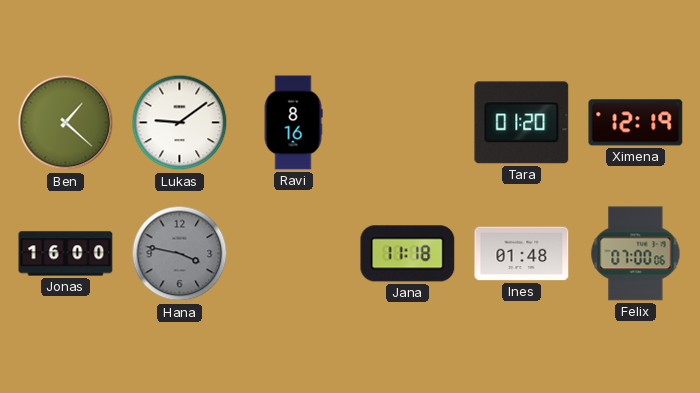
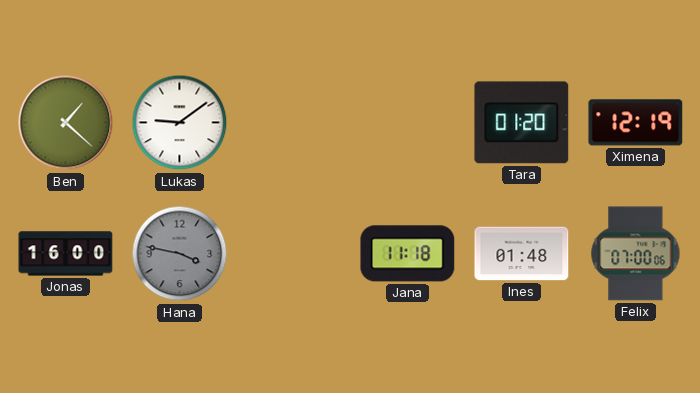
Ravi: 8:16 -> none (293, 123)
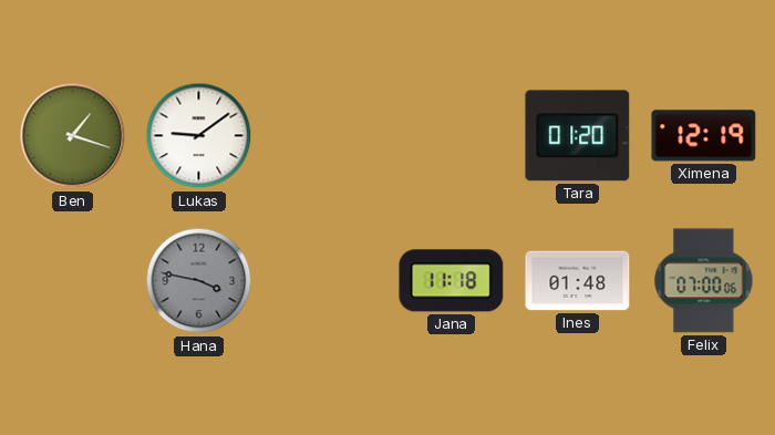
Ben: 1:22 -> 1:18 (73, 136)
Jonas: 16:00 -> none (66, 254)
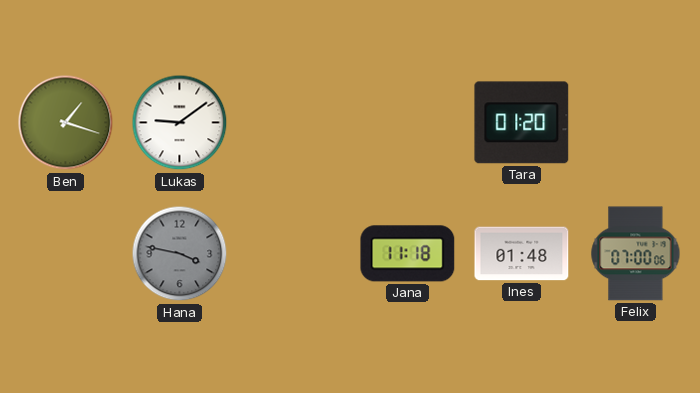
Ximena: 12:19 -> none (704, 136)
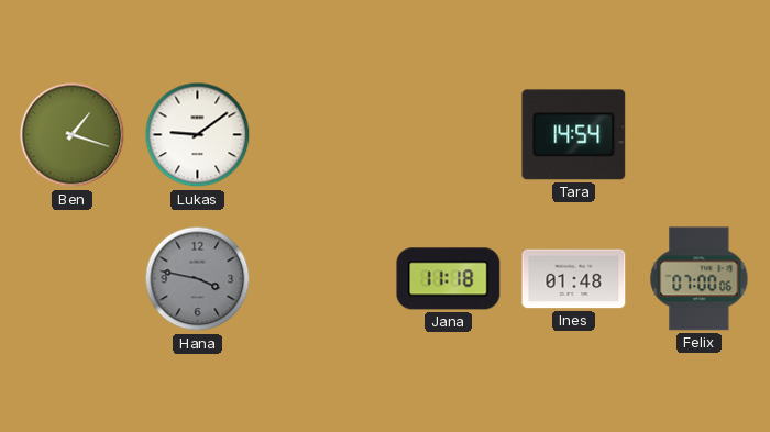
Tara: 01:20 -> 14:54 (574, 135)
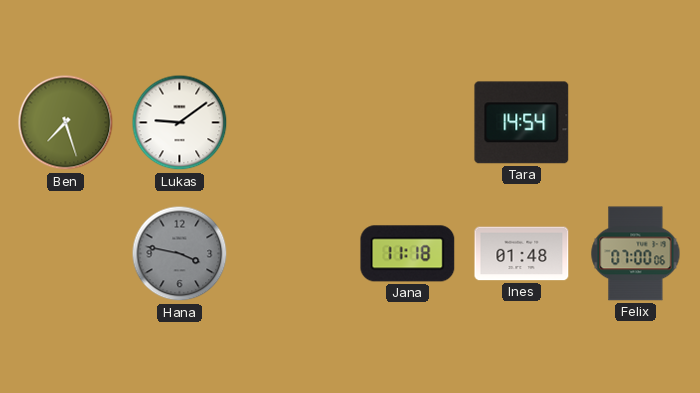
Ben: 1:18 -> 7:27 (66, 123)
